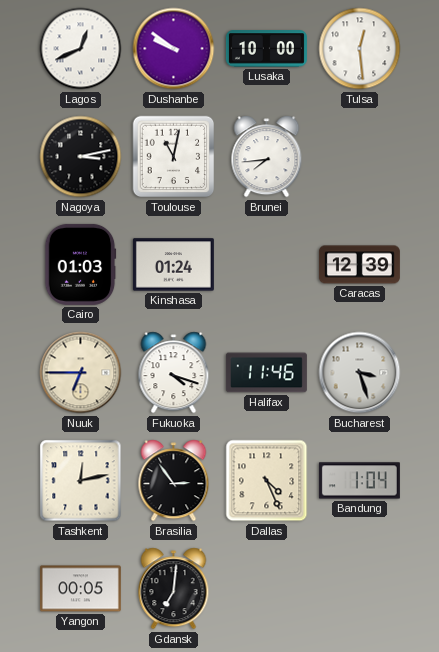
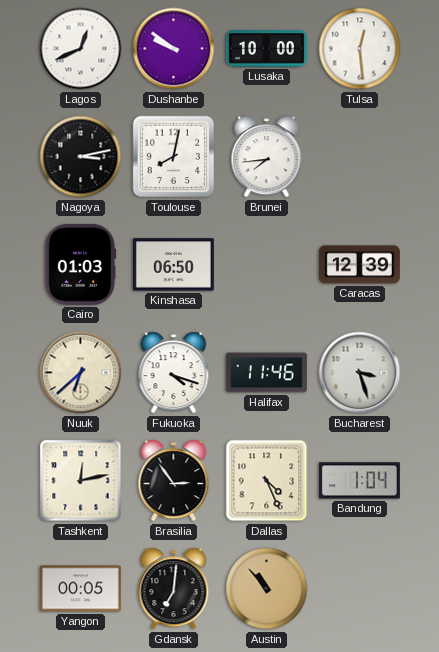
Toulouse: 11:02 -> 8:02 (174, 157)
Kinshasa: 01:24 -> 06:50 (173, 265)
Nuuk: 6:45 -> 6:38 (81, 373)
Austin: none -> 10:53 (267, 589)
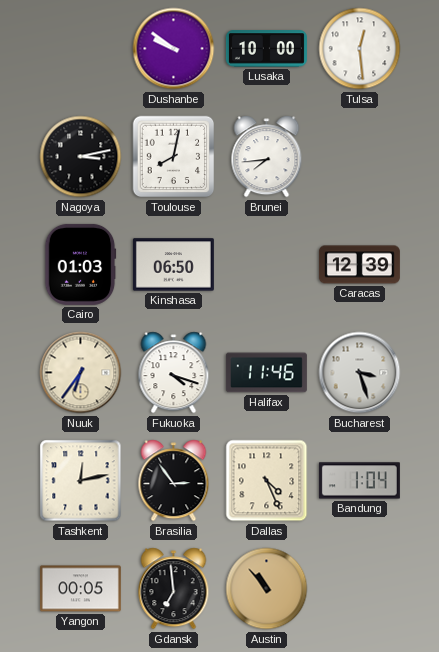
Lagos: 12:41 -> none (81, 49)
Nuuk: 6:38 -> 6:36 (81, 373)
Gdansk: 7:01 -> 6:59 (174, 589)
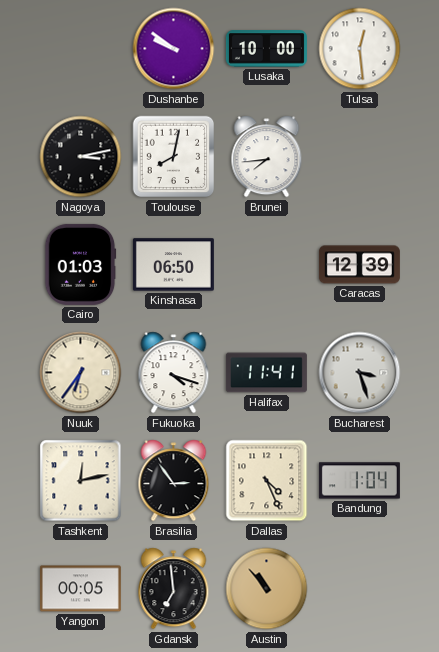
Halifax: 11:46 -> 11:41 (266, 373)
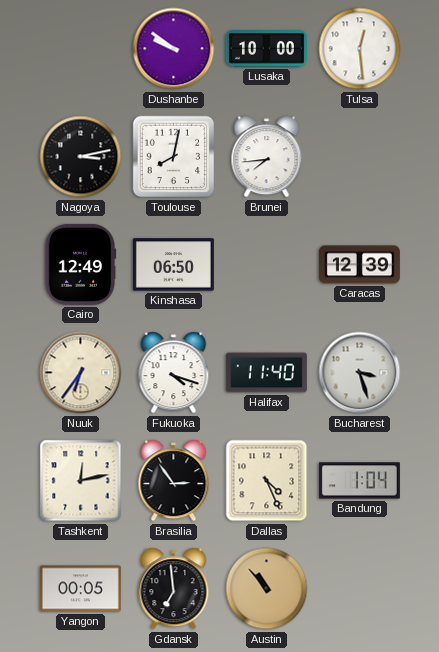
Cairo: 01:03 -> 12:49 (80, 264)
Halifax: 11:41 -> 11:40 (266, 373)
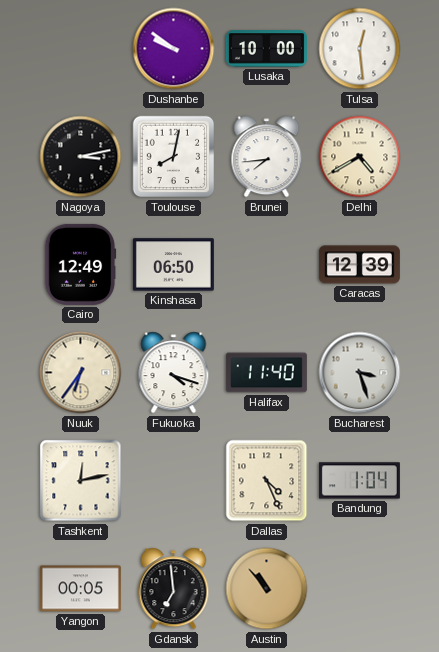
Delhi: none -> 4:40 (360, 157)
Brasilia: 2:54 -> none (174, 481)
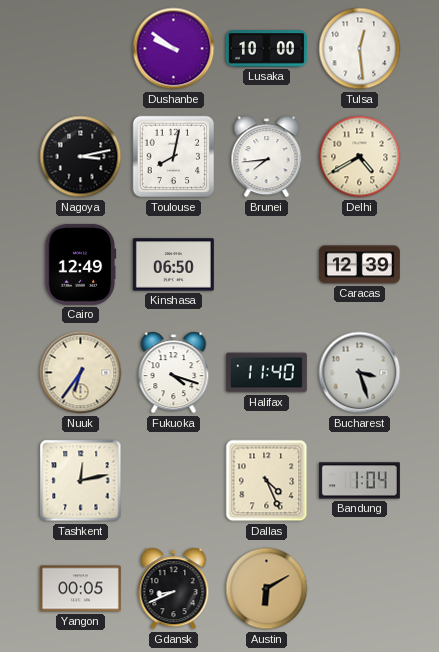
Gdansk: 6:59 -> 8:41 (174, 589)
Austin: 10:53 -> 6:10 (267, 589)
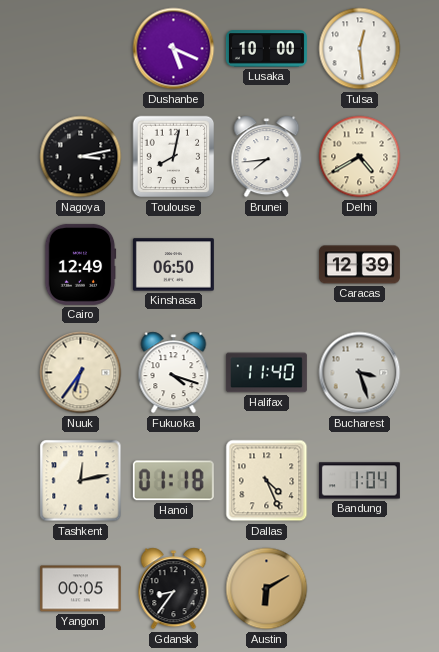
Dushanbe: 9:51 -> 5:19 (174, 49)
Hanoi: none -> 01:18 (173, 481)
Gdansk: 8:41 -> 8:36 (174, 589)
